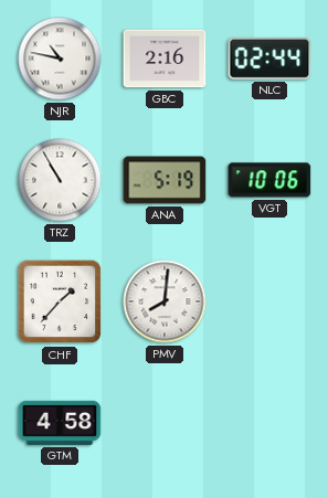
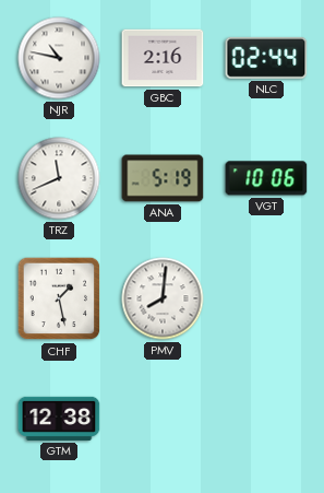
TRZ: 10:55 -> 11:41 (59, 178)
CHF: 1:37 -> 1:28 (59, 298)
GTM: 4:58 -> 12:38 (59, 419)
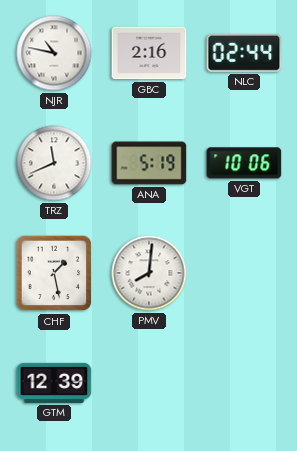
GTM: 12:38 -> 12:39 (54, 383)
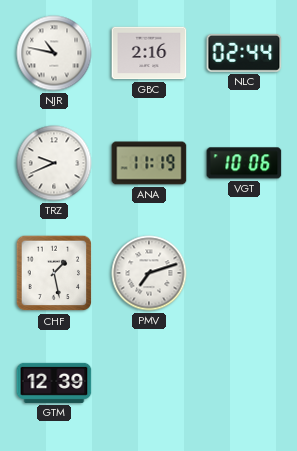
TRZ: 11:41 -> 9:41 (54, 163)
ANA: 5:19 -> 11:19 (149, 163)
PMV: 8:01 -> 7:12 (149, 273)
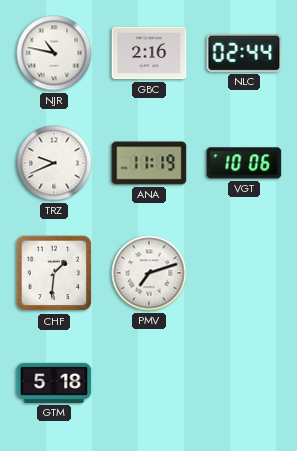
CHF: 1:28 -> 1:31 (54, 273)
GTM: 12:39 -> 5:18 (54, 383)
